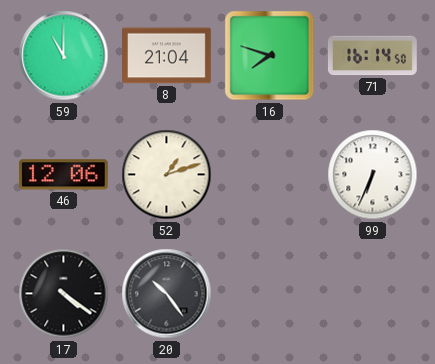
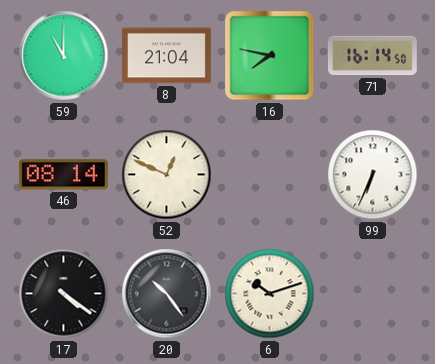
16: 7:48 -> 7:47 (270, 56)
46: 12:06 -> 08:14 (63, 175)
52: 1:12 -> 12:49 (167, 175)
6: none -> 10:12 (270, 294)
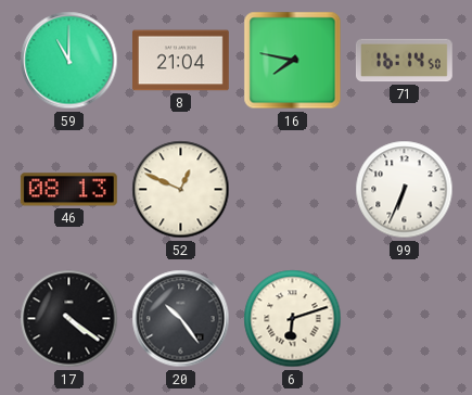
46: 08:14 -> 08:13 (68, 190)
6: 10:12 -> 6:12 (293, 319)
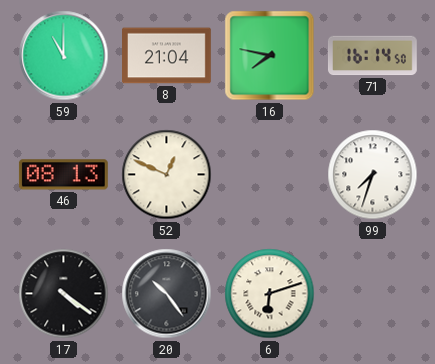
99: 6:34 -> 7:33 (373, 175)
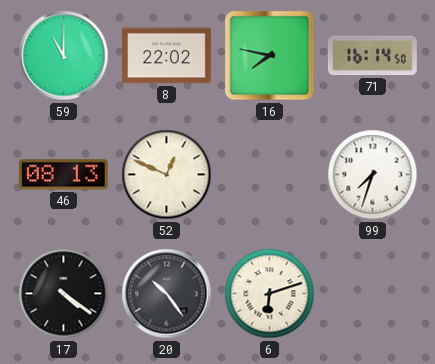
8: 21:04 -> 22:02 (167, 56)
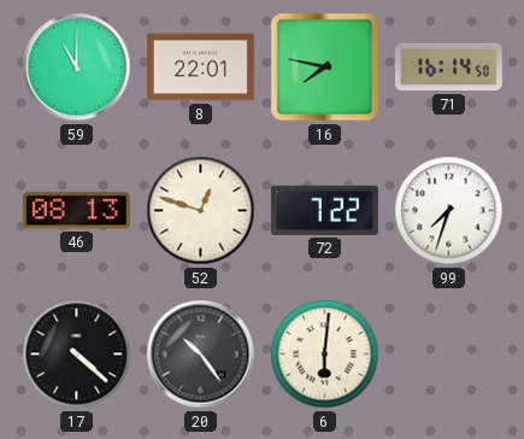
8: 22:02 -> 22:01 (201, 68)
52: 12:49 -> 12:48 (201, 211)
72: none -> 7:22 (324, 210)
17: 4:21 -> 4:22 (77, 355)
6: 6:12 -> 6:01 (325, 355)
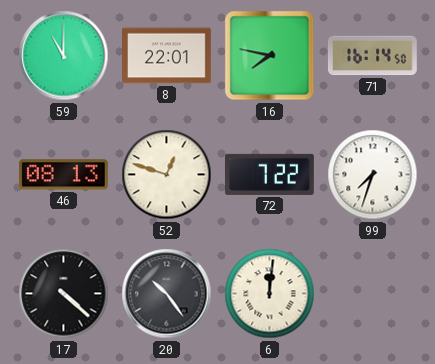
6: 6:01 -> 12:01 (270, 294)
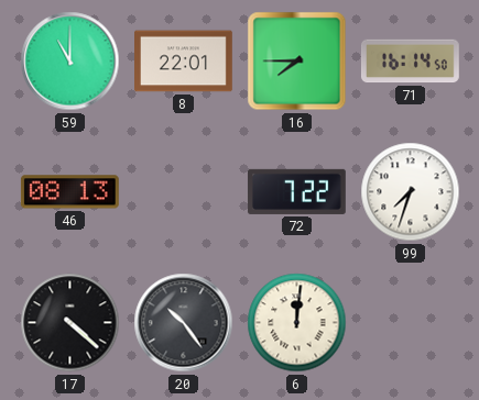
16: 7:47 -> 7:45 (297, 62)
52: 12:48 -> none (167, 175)
